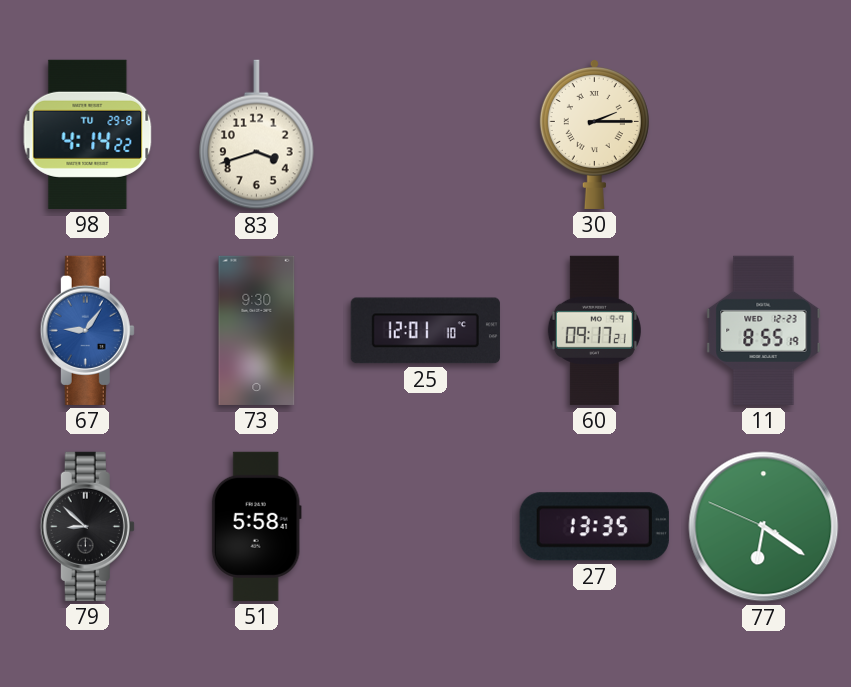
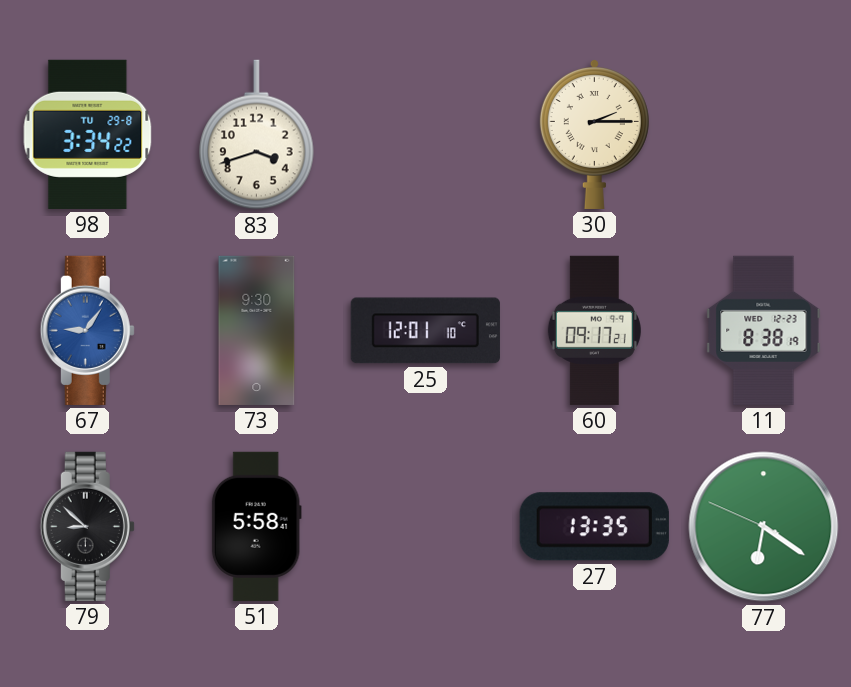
98: 4:14 -> 3:34 (88, 134)
11: 8:55 -> 8:38 (764, 330)
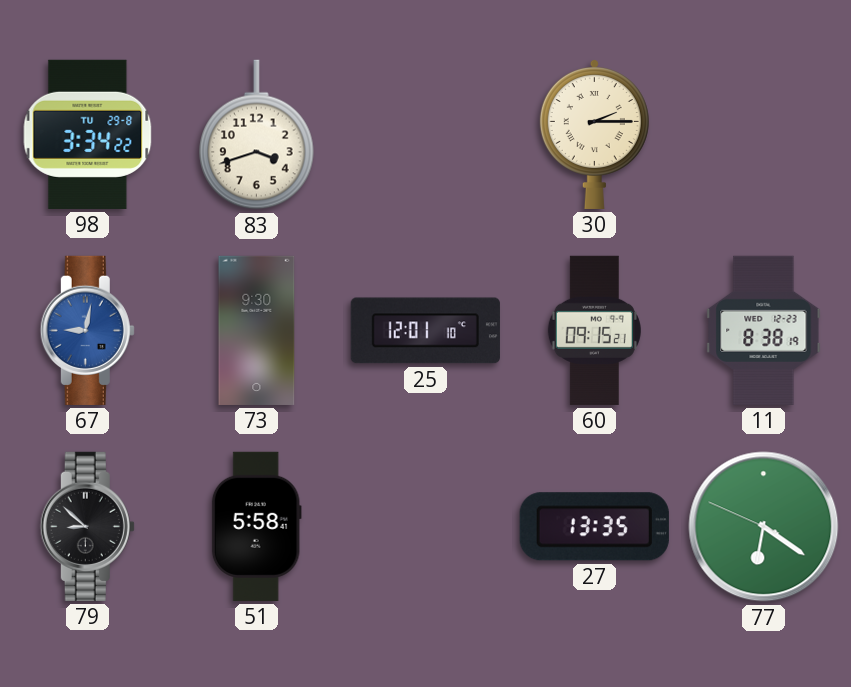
67: 9:06 -> 9:02 (87, 330)
60: 09:17 -> 09:15 (594, 330)
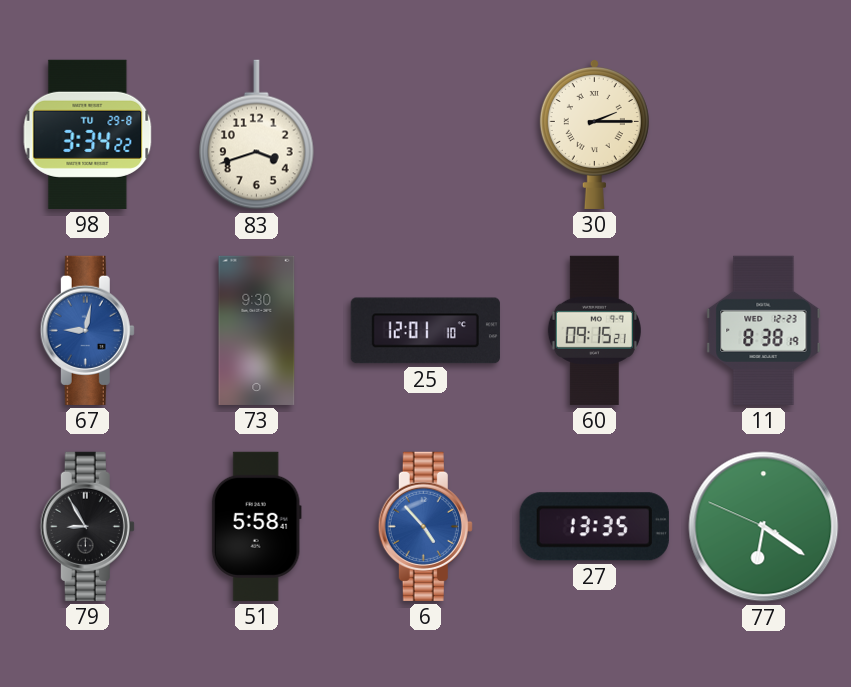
79: 8:52 -> 8:55 (87, 526)
6: none -> 4:53 (425, 526)
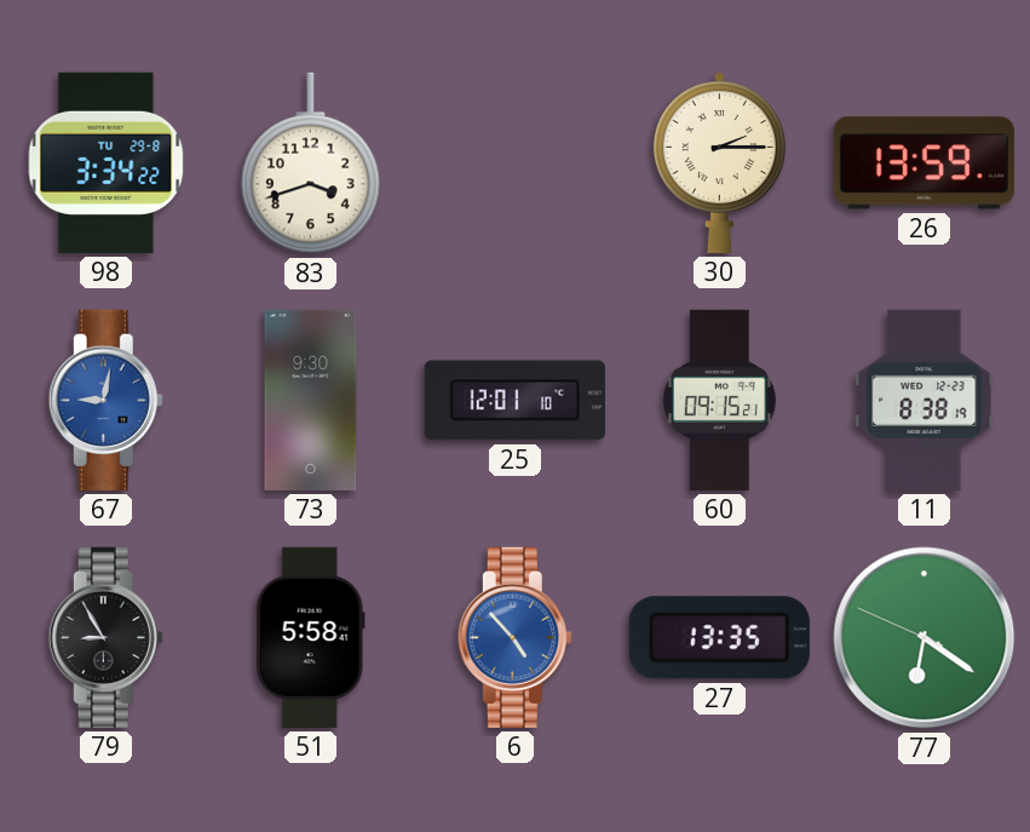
26: none -> 13:59 (923, 163)
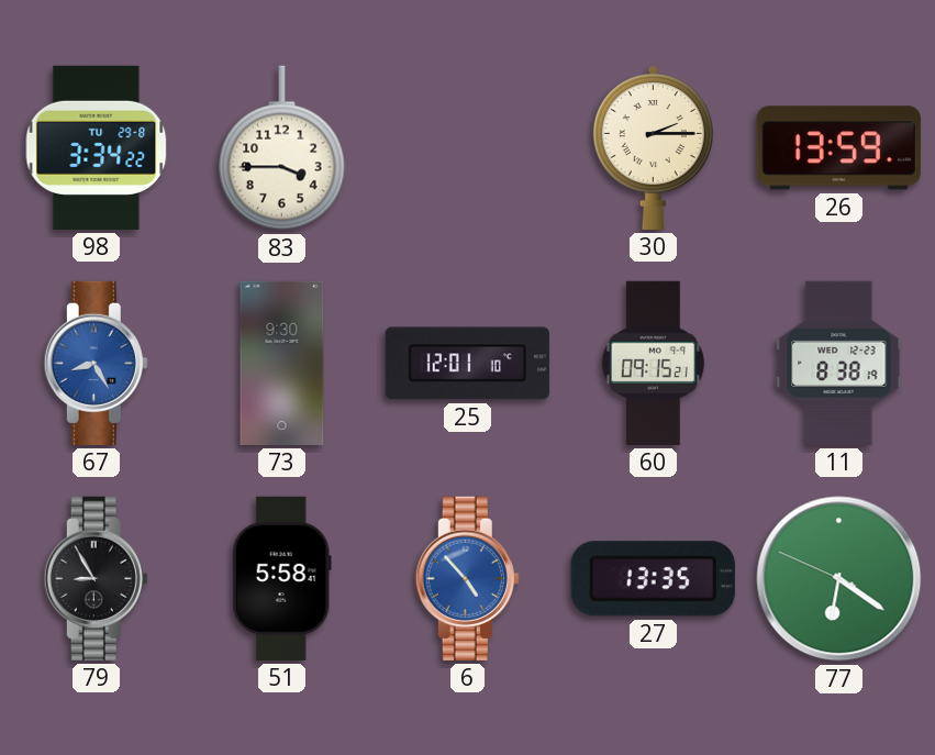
83: 3:42 -> 3:45 (282, 148)
67: 9:02 -> 8:25 (96, 363)
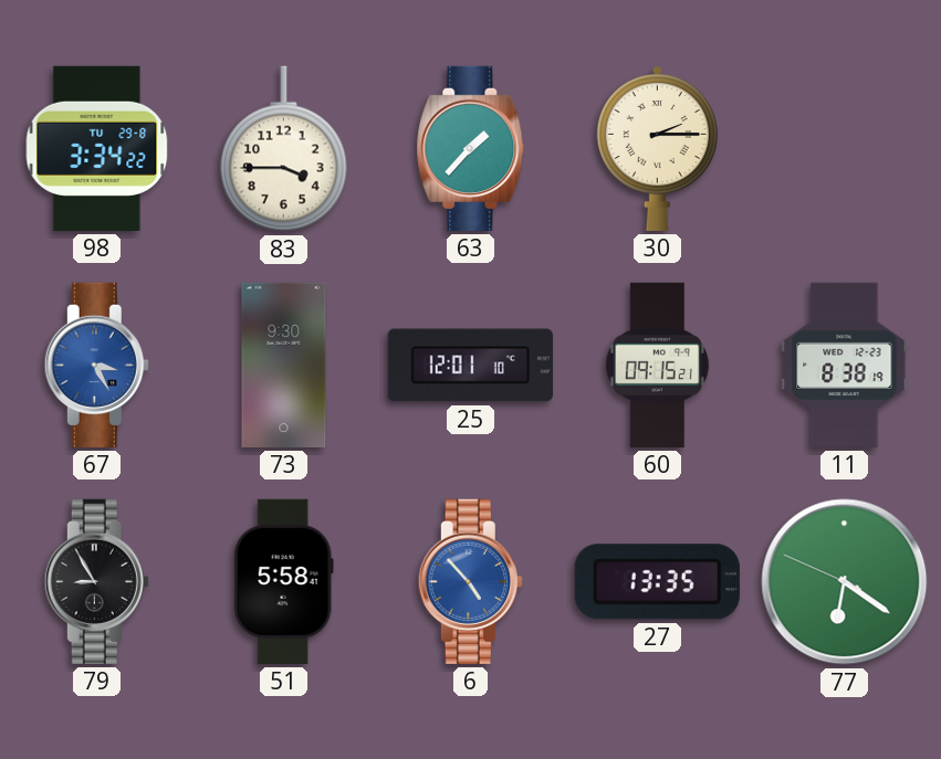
63: none -> 1:37 (471, 148)
26: 13:59 -> none (838, 148)
67: 8:25 -> 3:25 (96, 365)
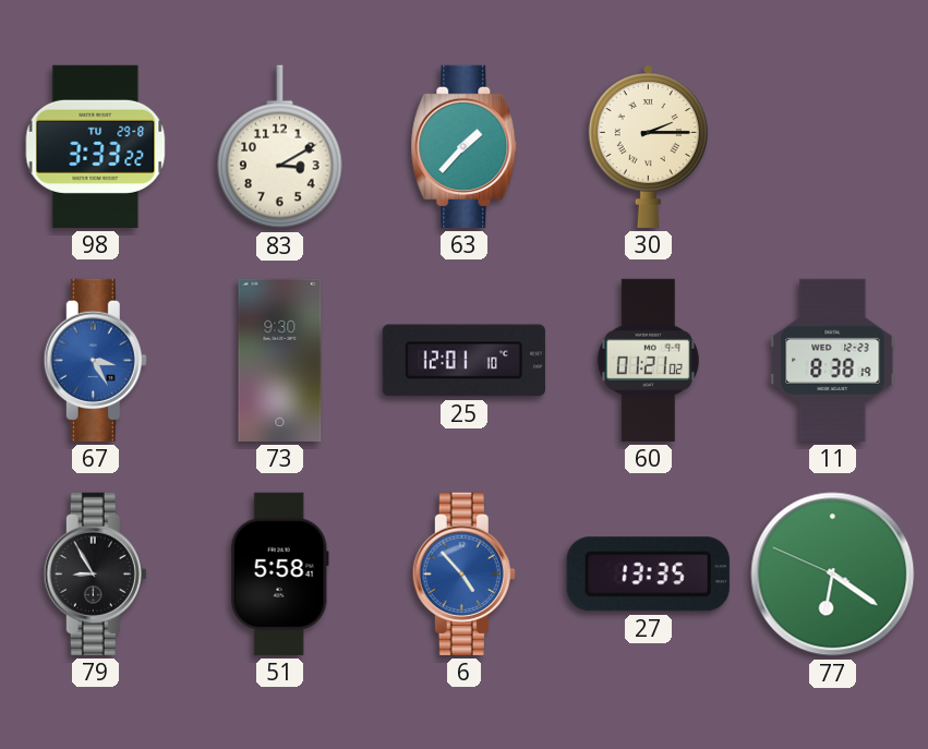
98: 3:34 -> 3:33 (96, 146)
83: 3:45 -> 3:10 (280, 147)
60: 09:15 -> 01:21 (648, 360)
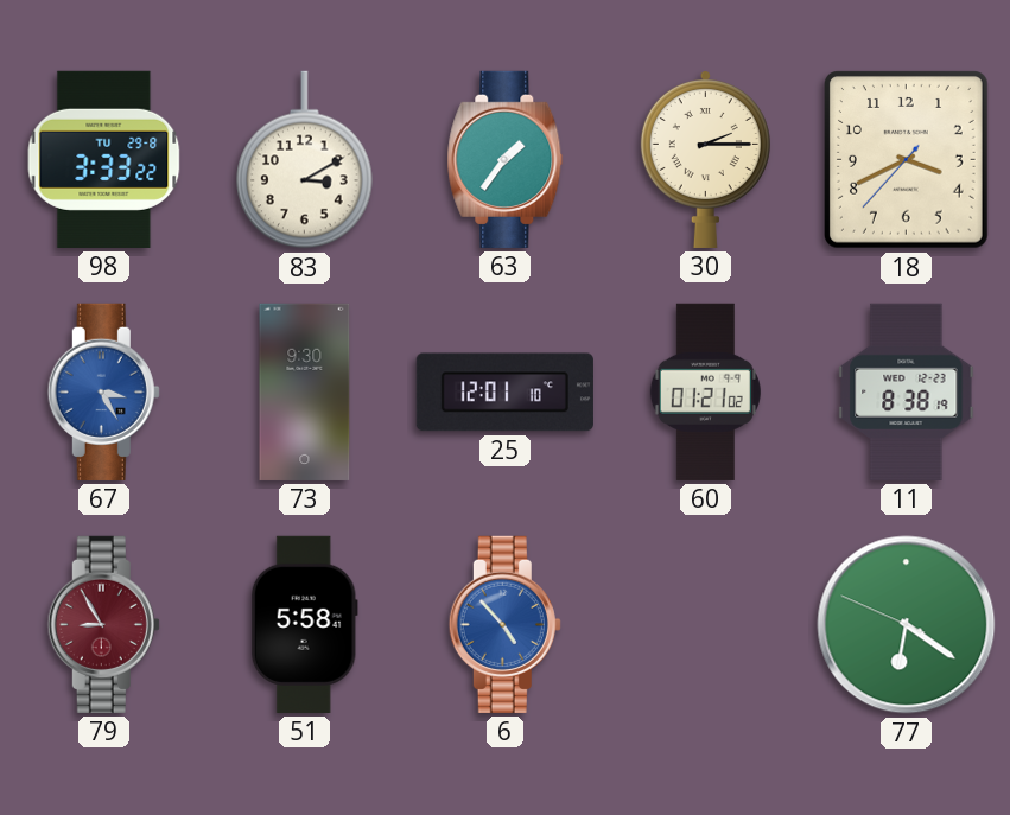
63: 1:37 -> 1:36 (506, 159)
18: none -> 3:40 (907, 160)
79 dial: black -> burgundy (103, 624)
27: 13:35 -> none (648, 575)
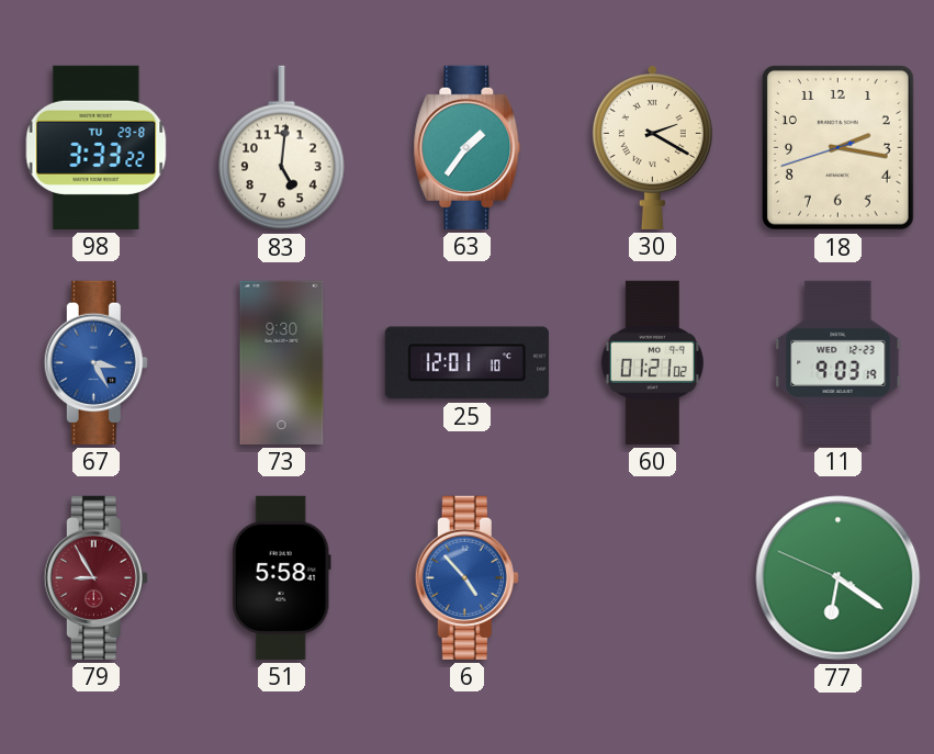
83: 3:10 -> 5:01 (282, 148)
30: 2:15 -> 2:20 (652, 147)
18: 3:40 -> 2:16 (839, 148)
11: 8:38 -> 9:03 (839, 362)
